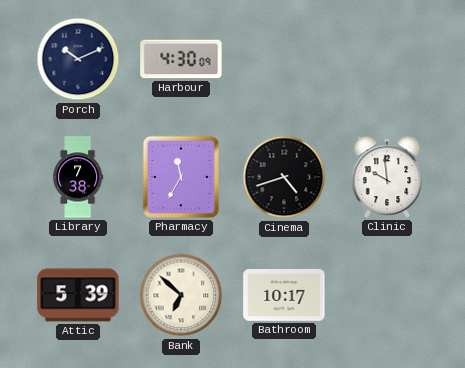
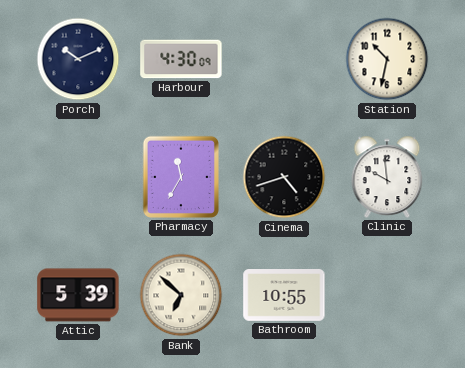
Station: none -> 10:32 (387, 59)
Library: 7:38 -> none (78, 177)
Bathroom: 10:17 -> 10:55 (284, 296)
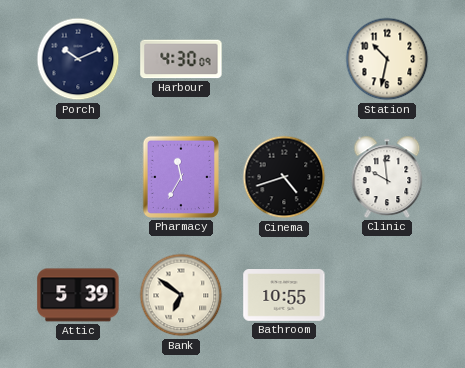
Bank: 6:52 -> 6:51 (181, 295)
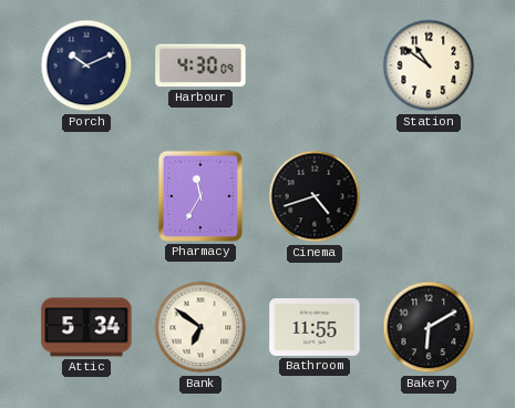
Station: 10:32 -> 10:51 (429, 65)
Clinic: 9:59 -> none (387, 177)
Attic: 5:39 -> 5:34 (86, 327)
Bathroom: 10:55 -> 11:55 (315, 328)
Bakery: none -> 6:10 (429, 327)
